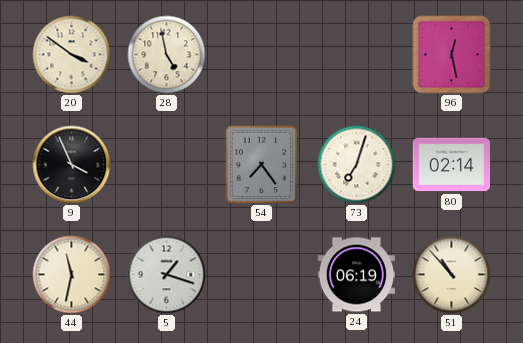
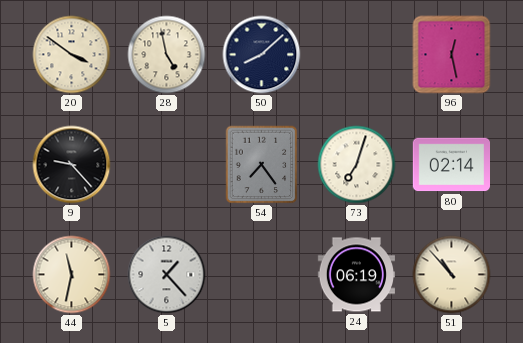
50: none -> 8:08 (262, 55)
9: 3:56 -> 9:23 (72, 165)
5: 1:18 -> 1:23 (167, 275)
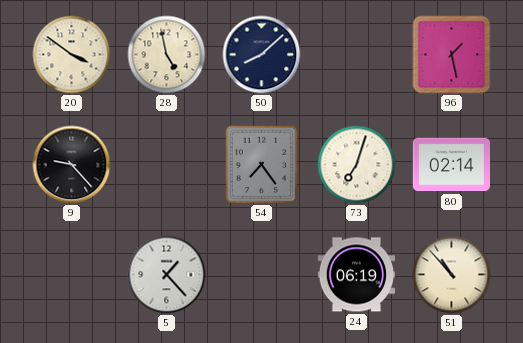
96: 12:28 -> 1:28 (452, 55)
44: 11:32 -> none (72, 275)
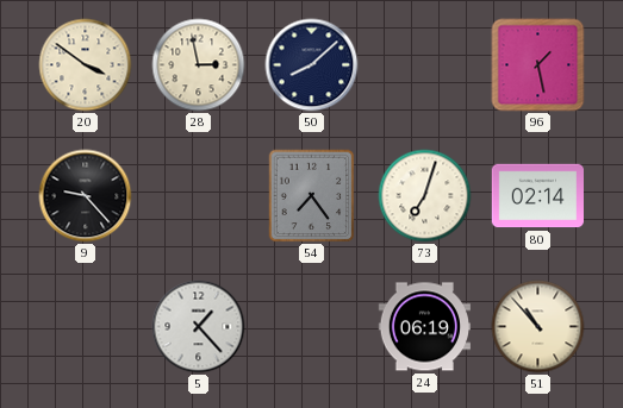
28: 4:58 -> 2:58 (199, 65)
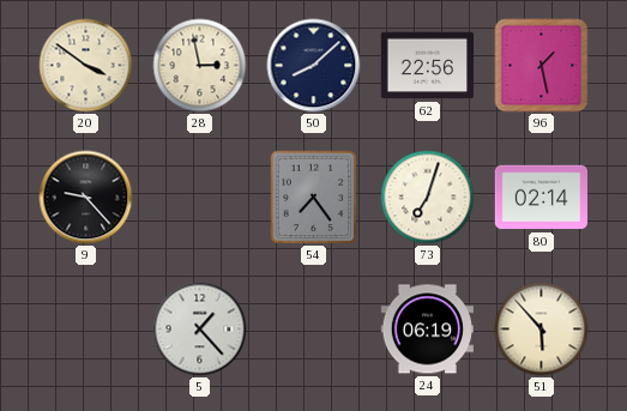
62: none -> 22:56 (427, 66)
51: 10:53 -> 5:53 (542, 330)
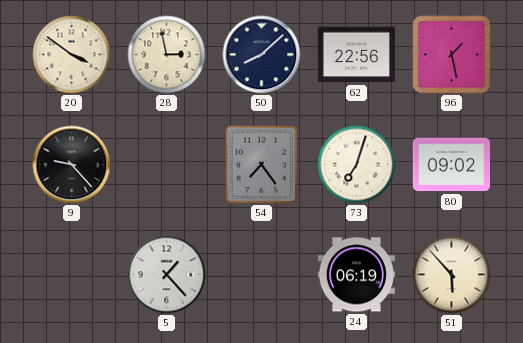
80: 02:14 -> 09:02 (451, 165)
